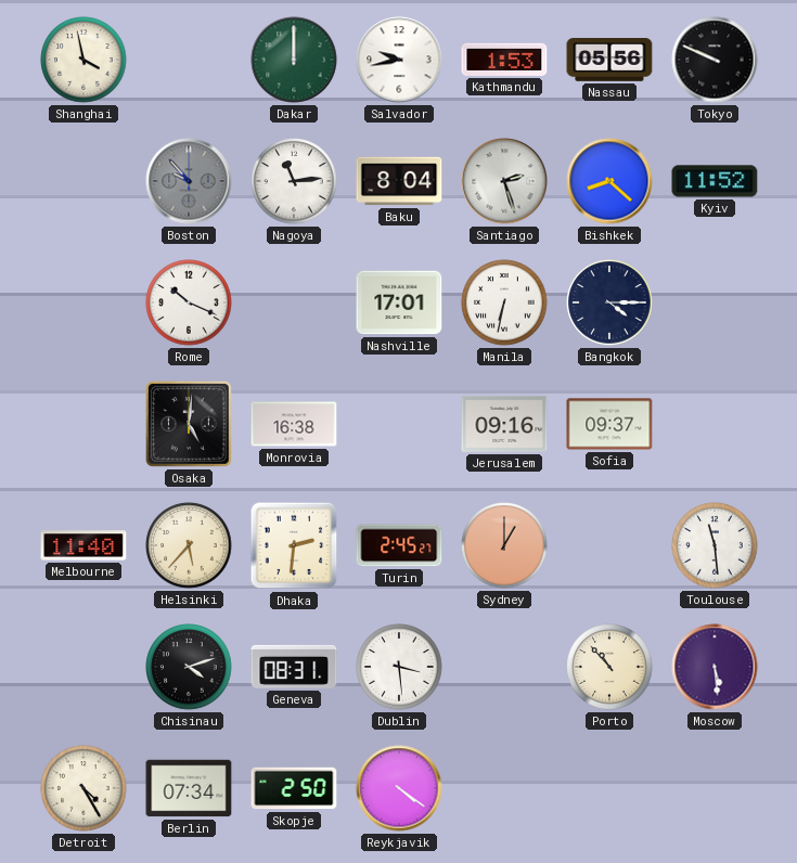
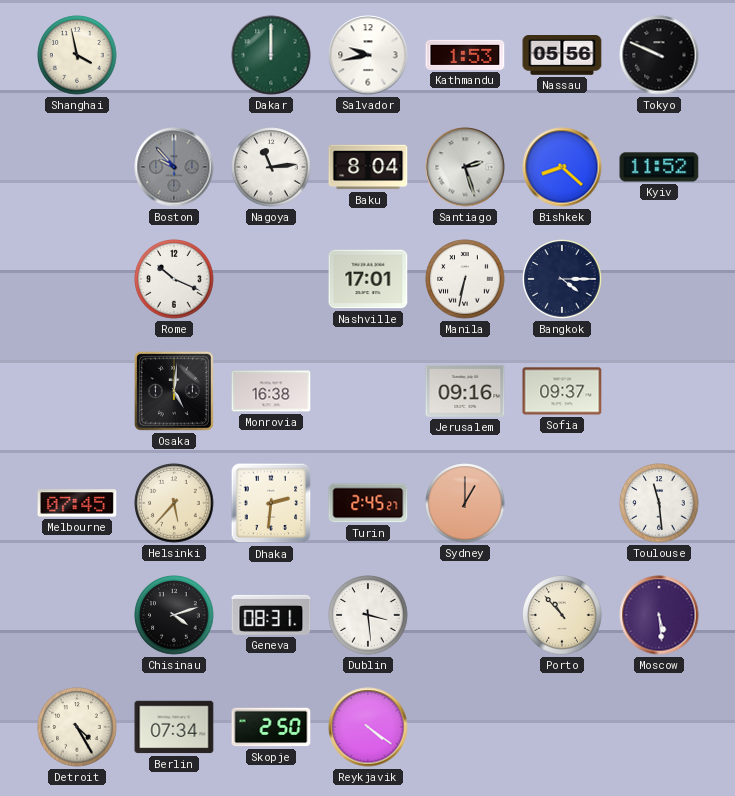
Melbourne: 11:40 -> 07:45 (77, 503)
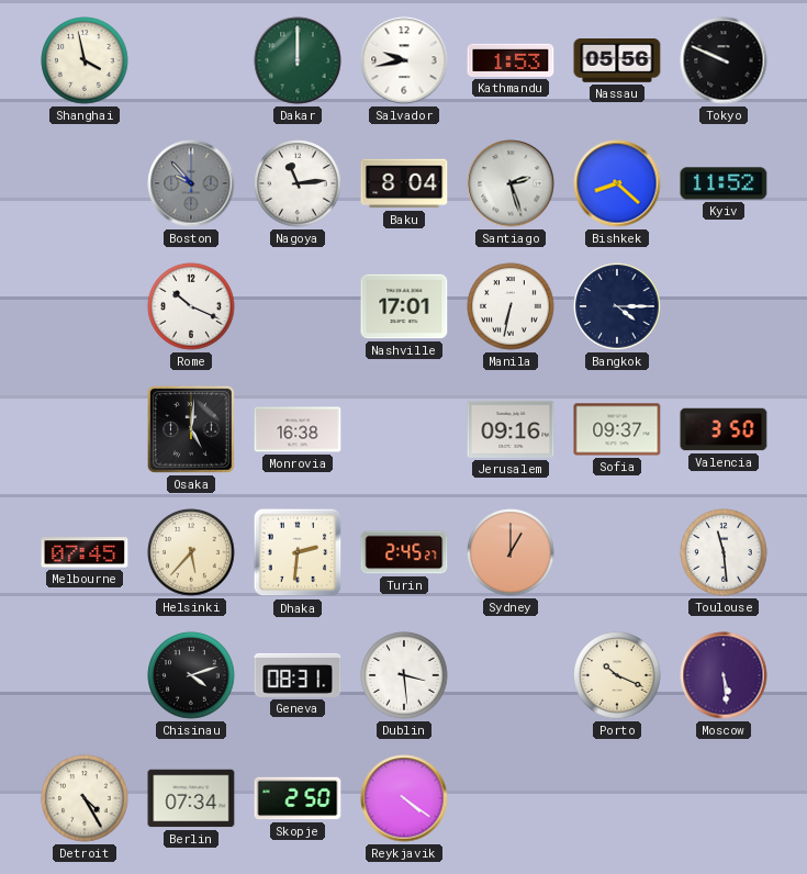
Valencia: none -> 3:50 (724, 429)
Porto: 10:53 -> 10:19 (617, 675)
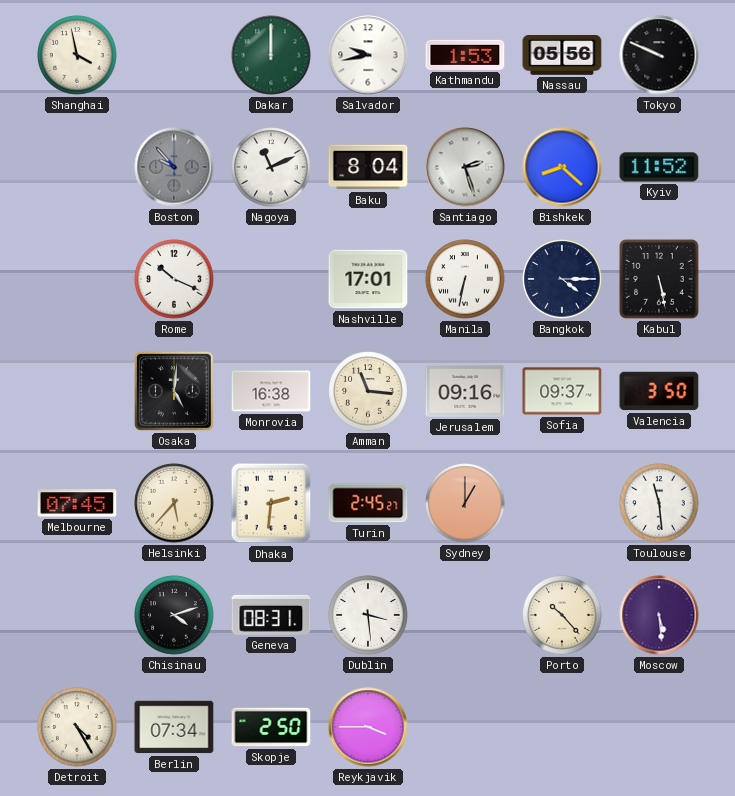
Nagoya: 11:14 -> 11:11 (271, 167)
Kabul: none -> 5:28 (659, 279)
Amman: none -> 11:16 (368, 391)
Porto: 10:19 -> 10:23 (562, 615)
Reykjavik: 4:21 -> 3:45 (368, 727)
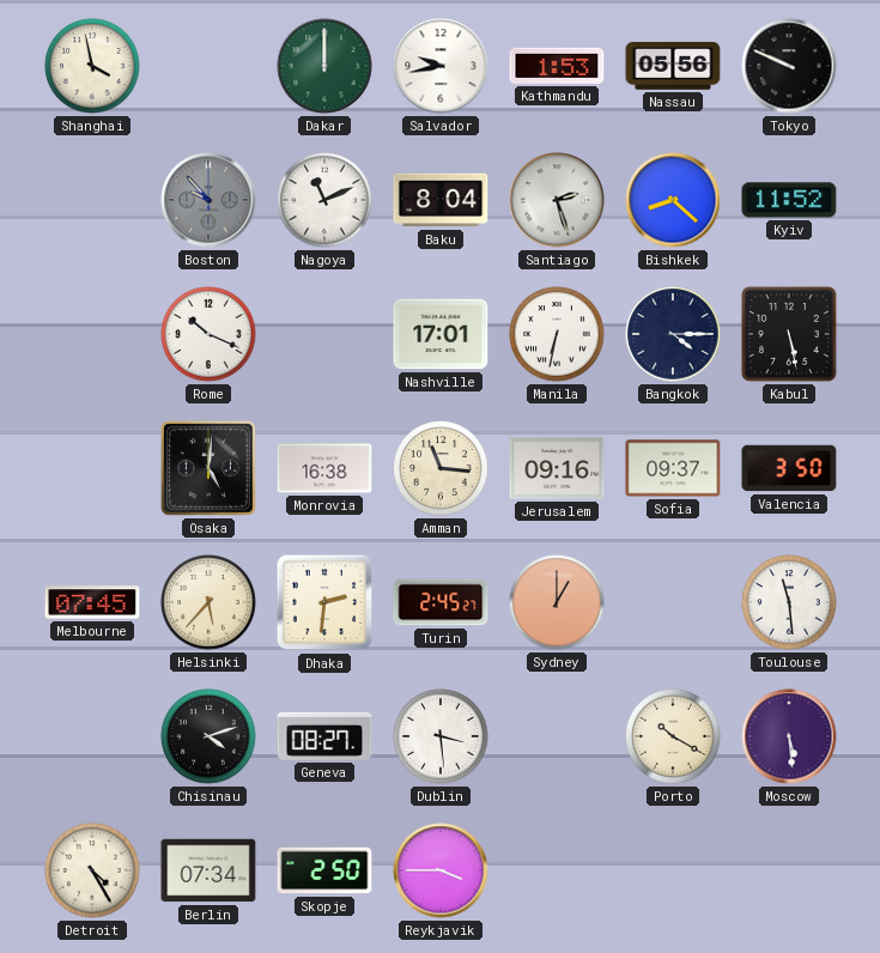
Geneva: 08:31 -> 08:27 (324, 736)
Porto: 10:23 -> 10:20 (673, 736)
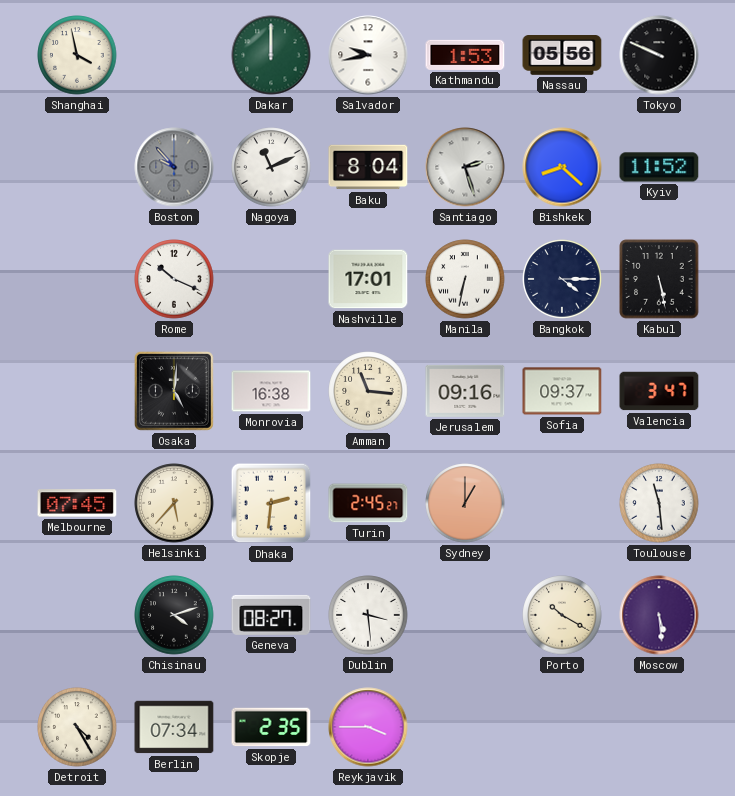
Valencia: 3:50 -> 3:47 (659, 391)
Skopje: 2:50 -> 2:35 (271, 727)
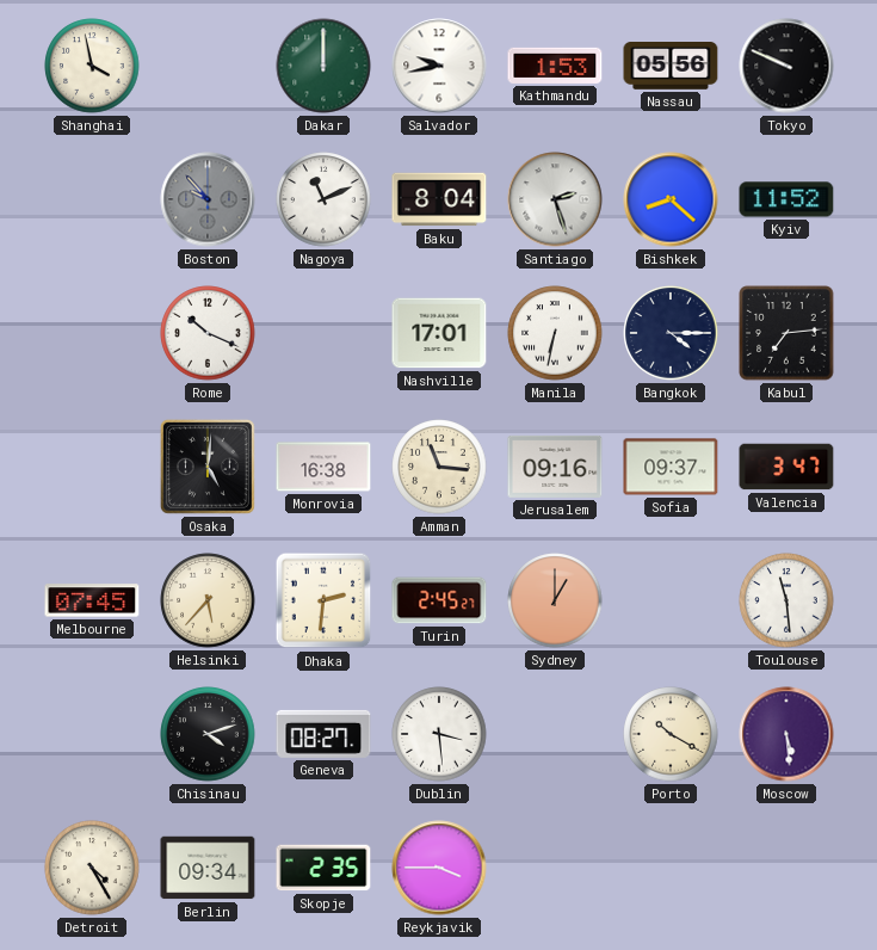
Kabul: 5:28 -> 7:14 (786, 333)
Berlin: 07:34 -> 09:34 (208, 868)
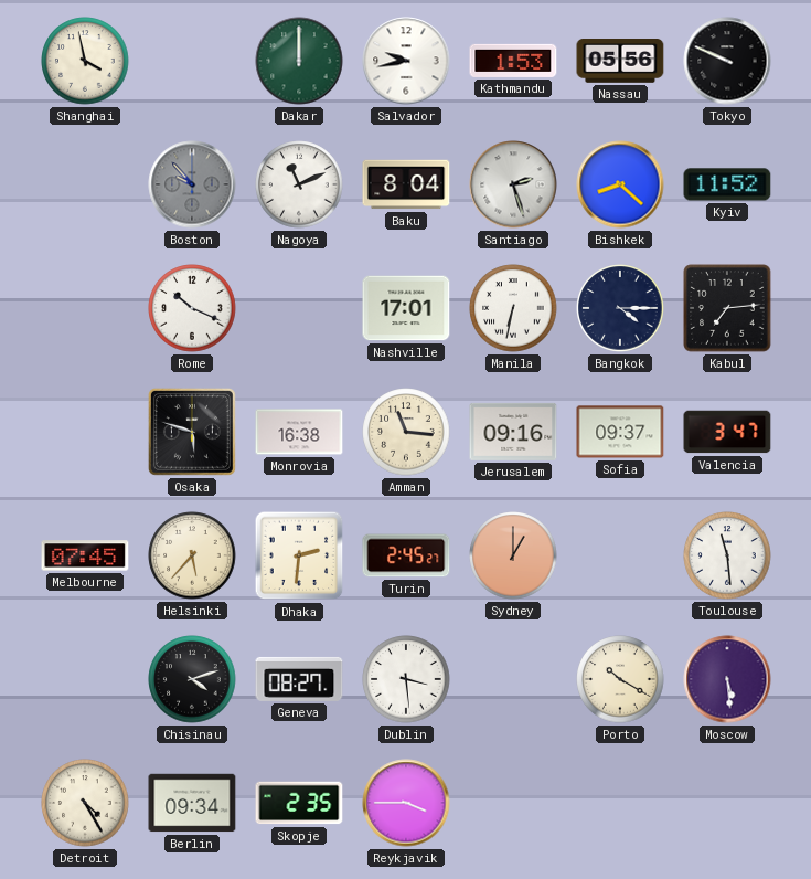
Osaka: 5:01 -> 5:48 (192, 432)
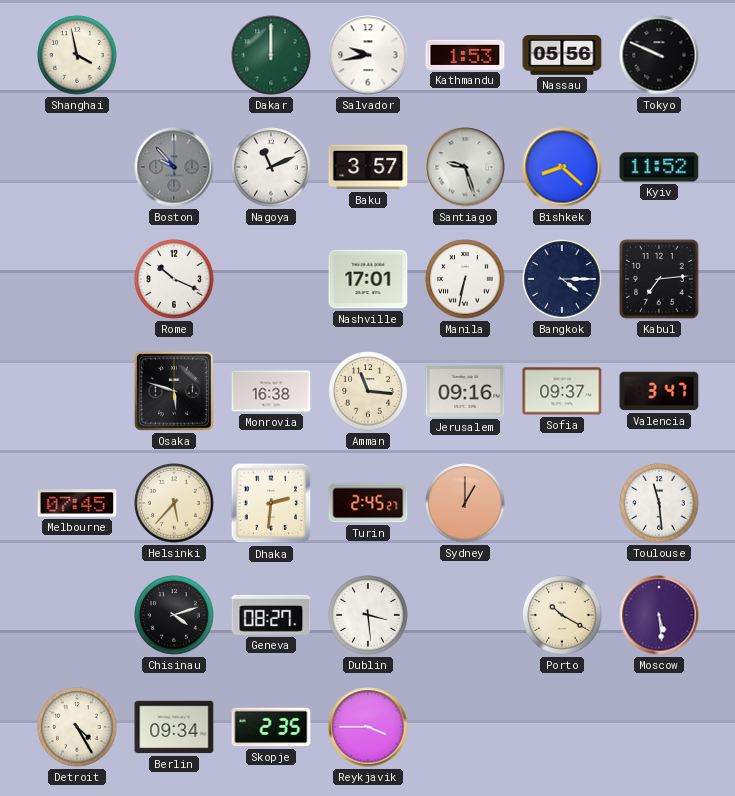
Baku: 8:04 -> 3:57 (368, 167)
Santiago: 2:27 -> 9:27 (465, 167)
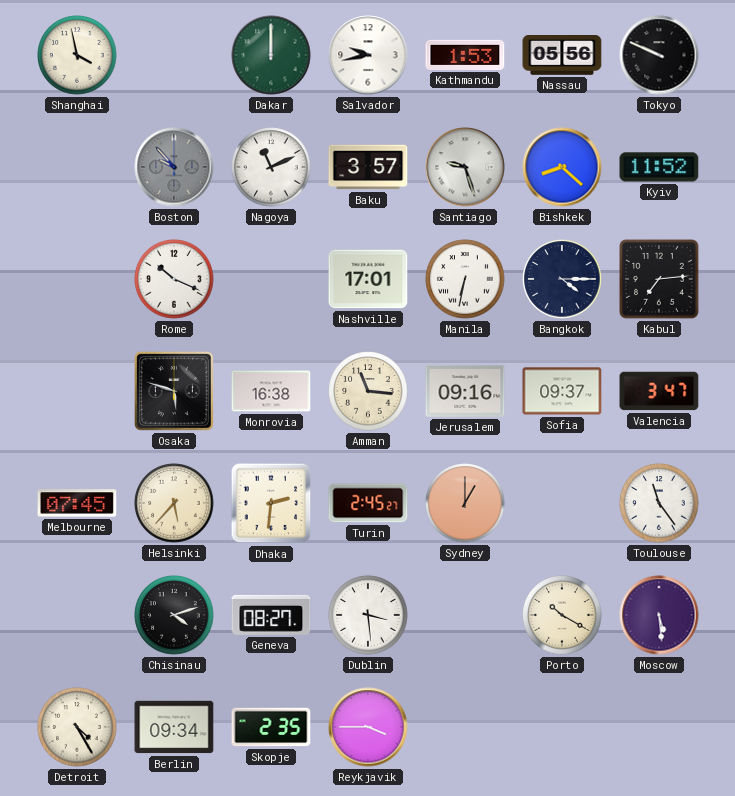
Toulouse: 11:29 -> 11:24 (659, 503)
